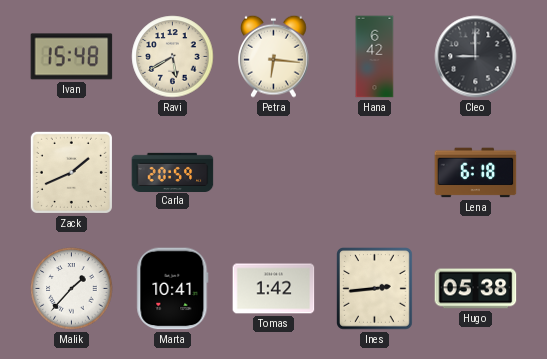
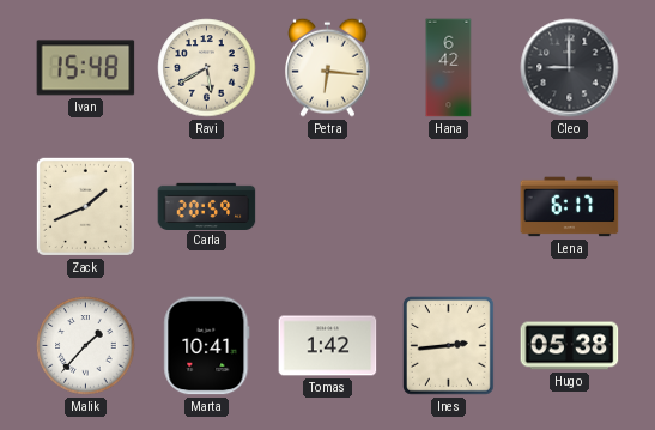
Lena: 6:18 -> 6:17 (570, 207)
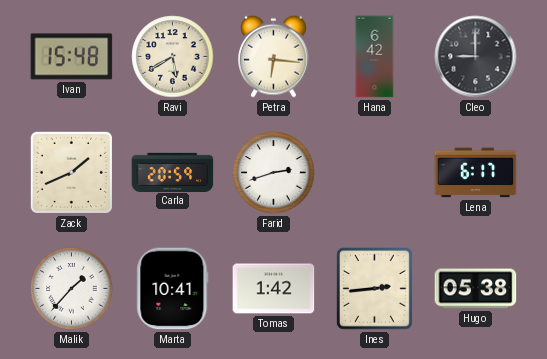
Farid: none -> 2:42 (274, 173)
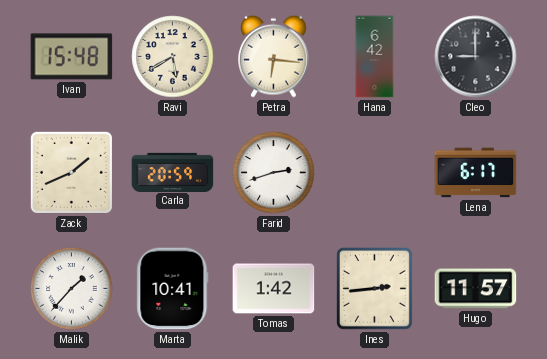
Hugo: 05:38 -> 11:57 (476, 289)
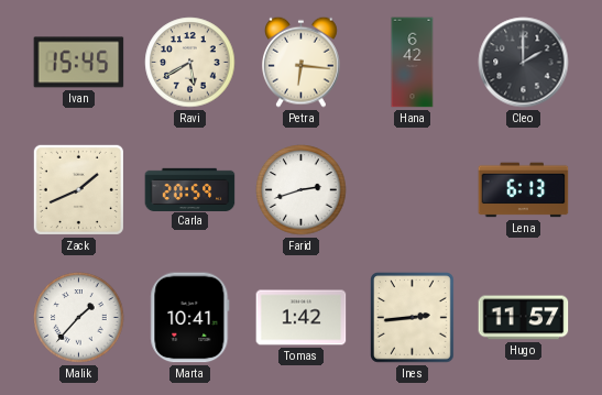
Ivan: 15:48 -> 15:45 (79, 63)
Cleo: 9:00 -> 2:00 (524, 63)
Lena: 6:17 -> 6:13 (524, 190)
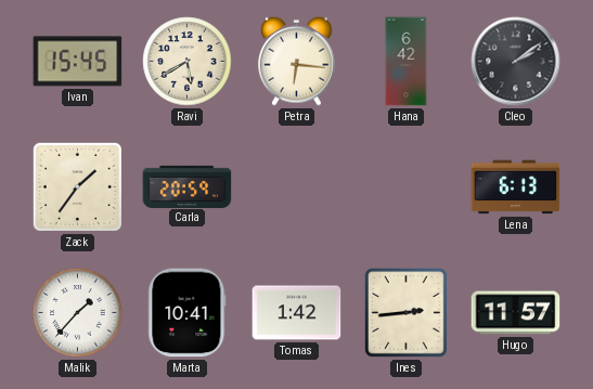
Cleo: 2:00 -> 2:09 (516, 62)
Zack: 1:41 -> 1:36 (77, 186)
Farid: 2:42 -> none (302, 190)
